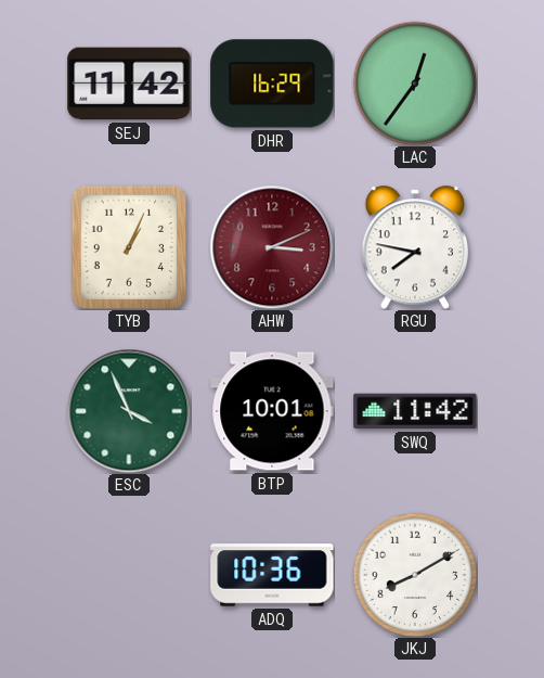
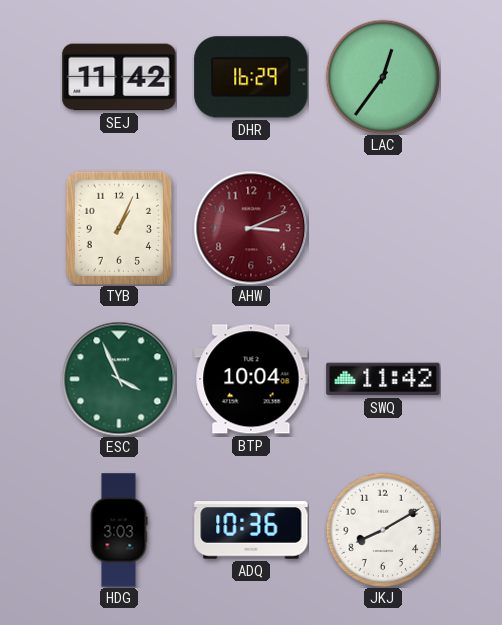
RGU: 7:47 -> none (415, 247)
BTP: 10:01 -> 10:04 (251, 379)
HDG: none -> 3:03 (119, 530)
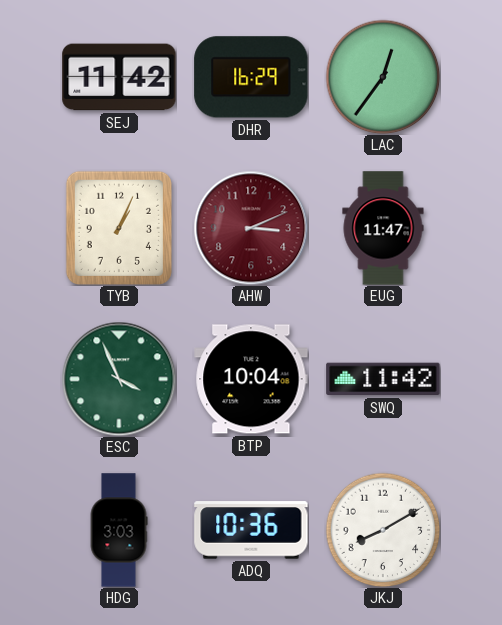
EUG: none -> 11:47 (383, 228)
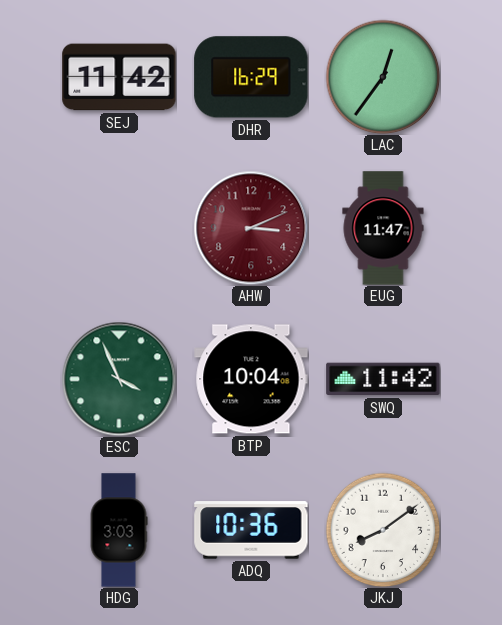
TYB: 1:04 -> none (119, 228)
JKJ: 8:10 -> 8:09 (383, 530)
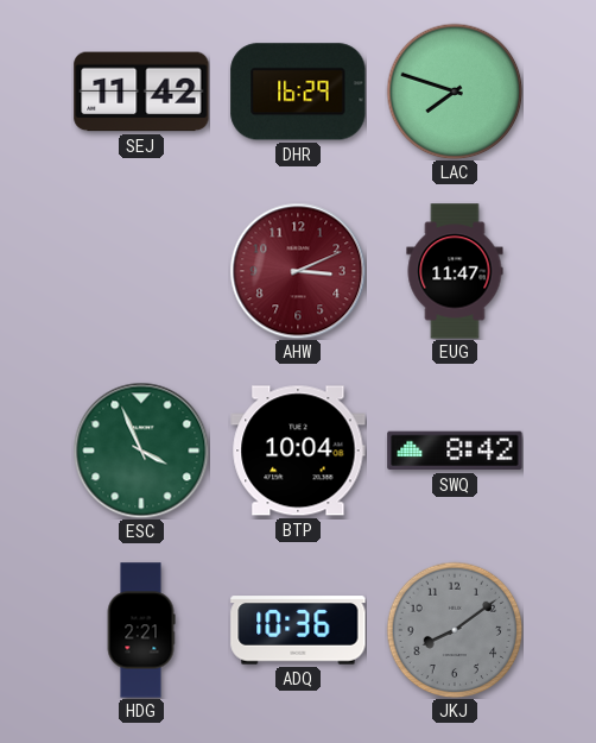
LAC: 12:36 -> 7:48 (455, 92)
SWQ: 11:42 -> 8:42 (455, 451)
HDG: 3:03 -> 2:21 (141, 630)
JKJ dial: white -> grey (455, 630)
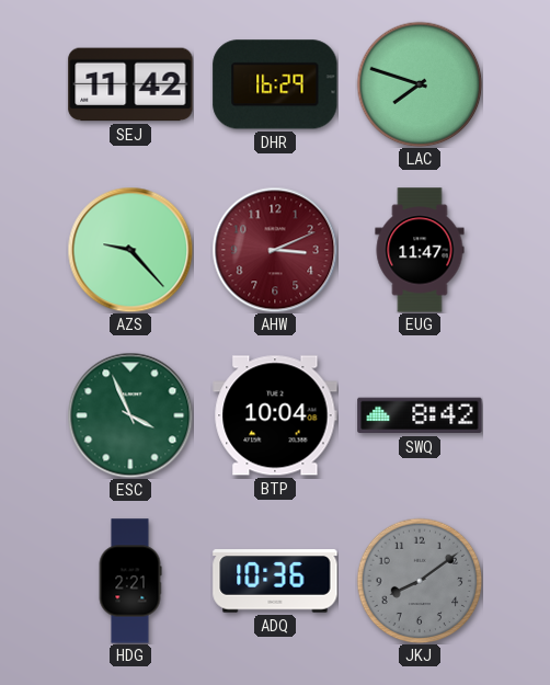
AZS: none -> 9:23 (130, 250)
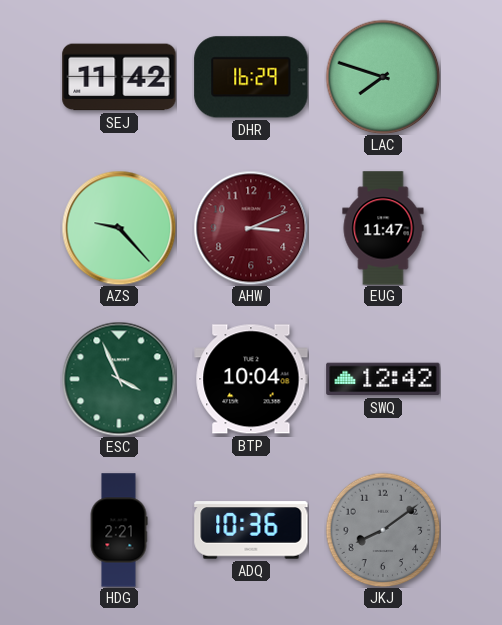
SWQ: 8:42 -> 12:42 (383, 379)
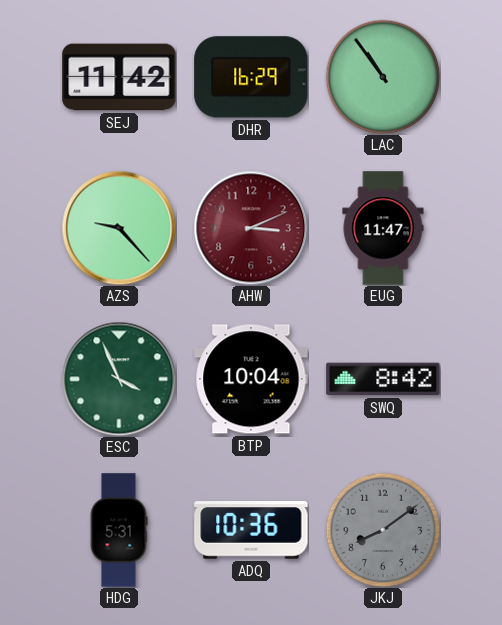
LAC: 7:48 -> 10:54 (383, 77)
SWQ: 12:42 -> 8:42 (383, 379)
HDG: 2:21 -> 5:31 (119, 530)
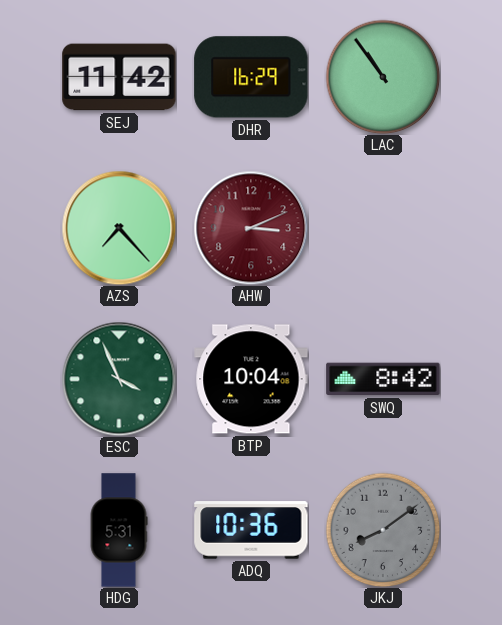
AZS: 9:23 -> 7:23 (119, 228)
EUG: 11:47 -> none (383, 228)
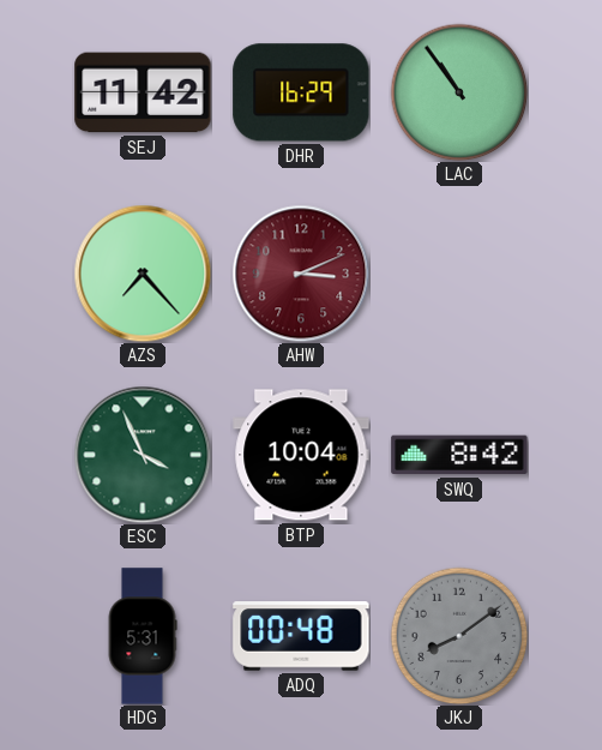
ADQ: 10:36 -> 00:48 (301, 636)
